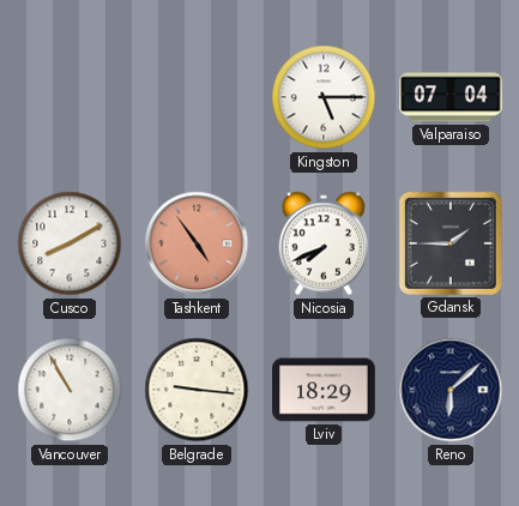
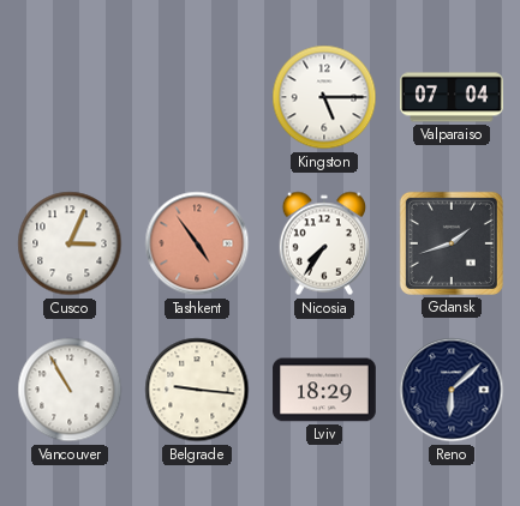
Cusco: 8:10 -> 3:04 (70, 243)
Nicosia: 7:41 -> 7:36 (323, 243)
Gdansk: 1:45 -> 1:42 (452, 243)
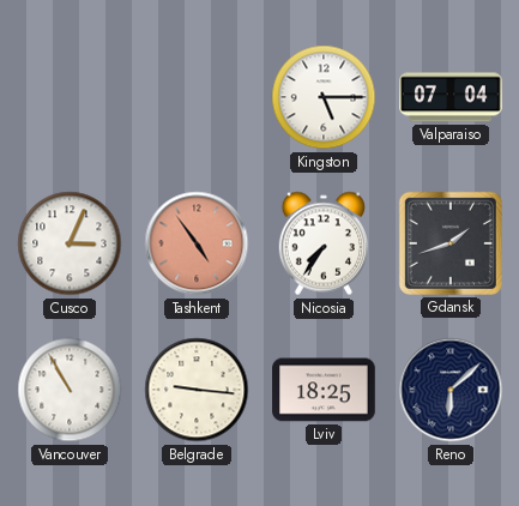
Lviv: 18:29 -> 18:25 (324, 390)
